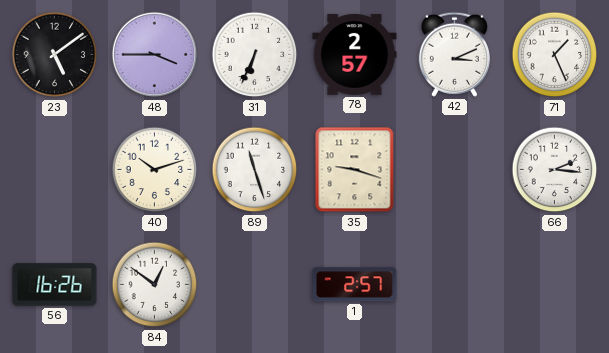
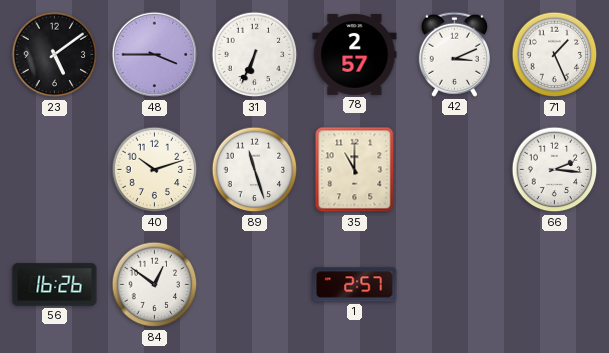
35: 9:18 -> 11:00 (355, 170)
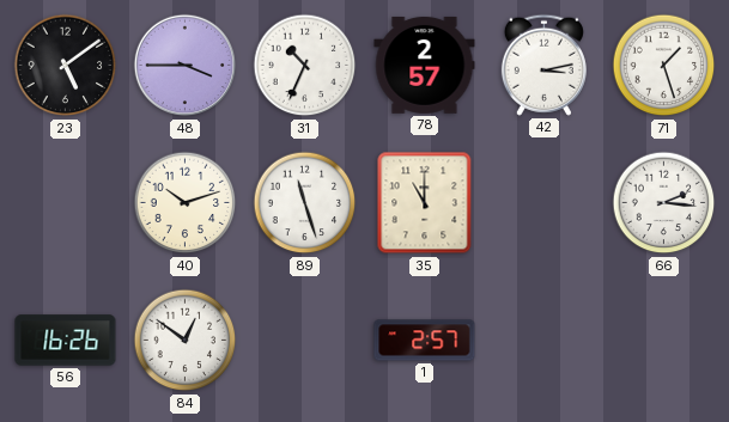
31: 6:34 -> 10:34 (305, 66)
42: 3:11 -> 3:13 (543, 65)
71: 1:26 -> 1:27 (664, 66)
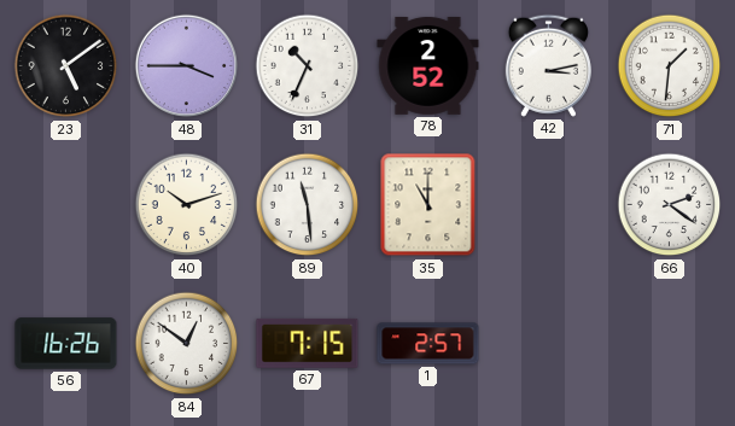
78: 2:57 -> 2:52 (428, 65)
71: 1:27 -> 1:31 (670, 66)
89: 11:27 -> 11:29 (308, 205)
66: 2:16 -> 2:21 (670, 205)
67: none -> 7:15 (308, 343)
